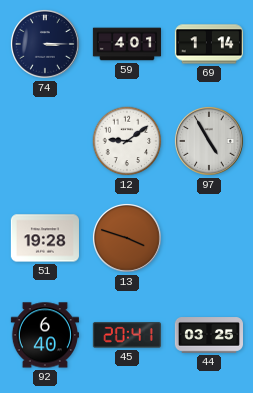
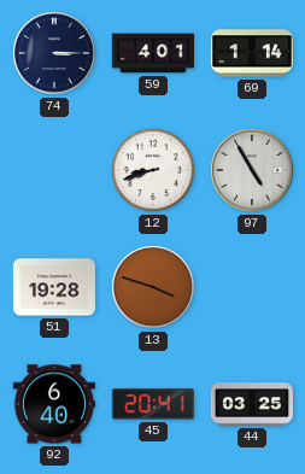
12: 9:09 -> 8:42 (153, 170)
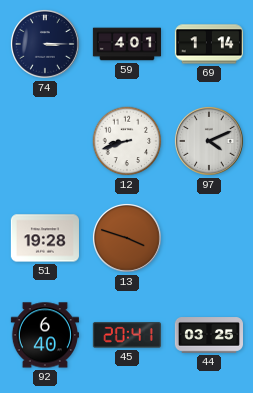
97: 4:55 -> 4:11 (209, 141)
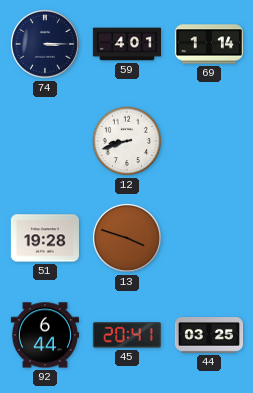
97: 4:11 -> none (209, 141)
92: 6:40 -> 6:44 (45, 335)
